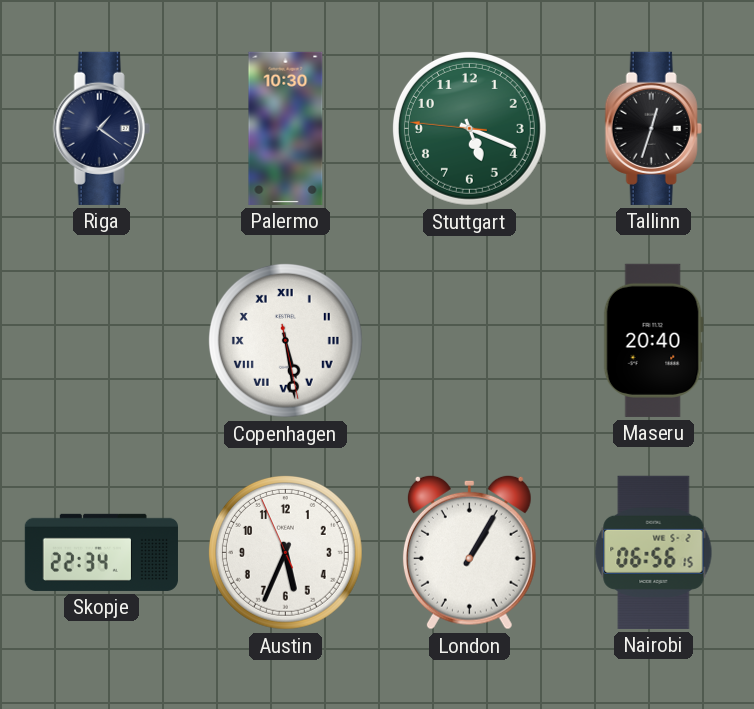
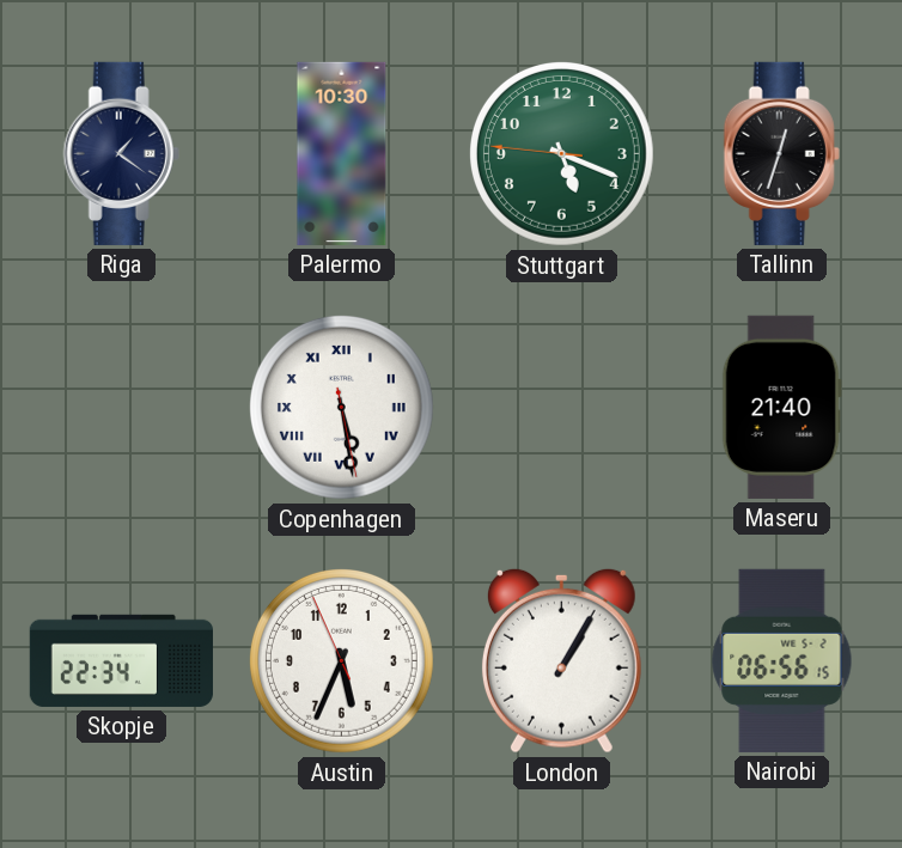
Maseru: 20:40 -> 21:40 (781, 407)
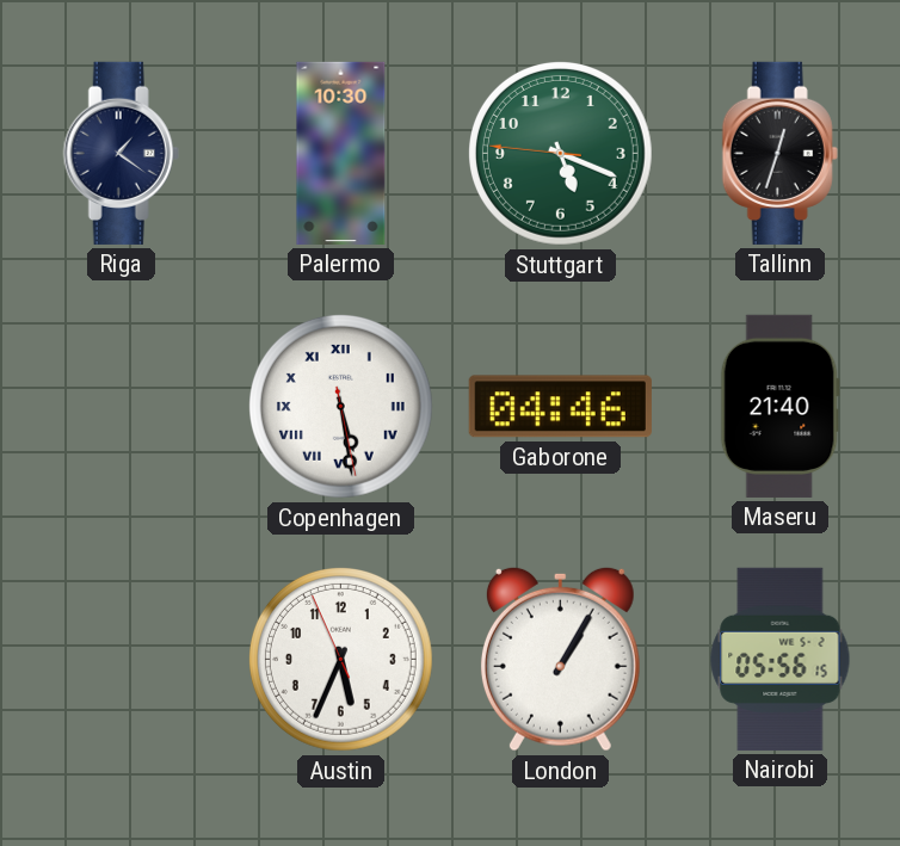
Gaborone: none -> 04:46 (560, 407)
Skopje: 22:34 -> none (121, 660)
Nairobi: 06:56 -> 05:56 (781, 659)
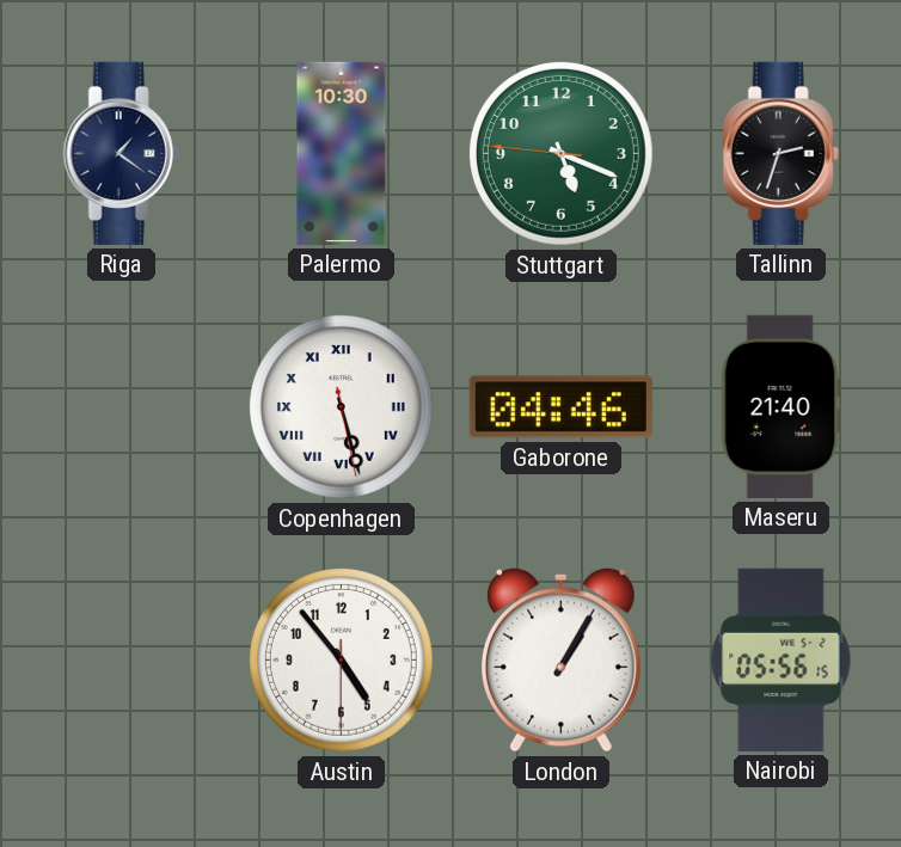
Tallinn: 12:33 -> 2:33 (780, 153)
Copenhagen: 5:28 -> 5:27 (341, 406)
Austin: 5:33 -> 4:53 (341, 659)
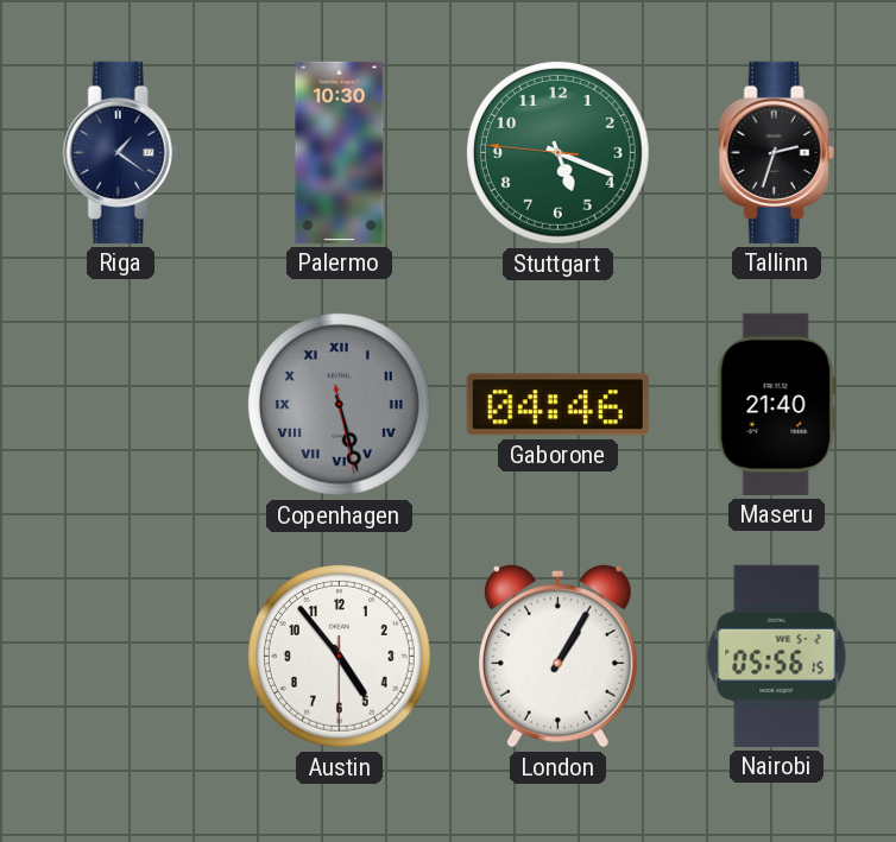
Copenhagen dial: white -> grey (339, 404)
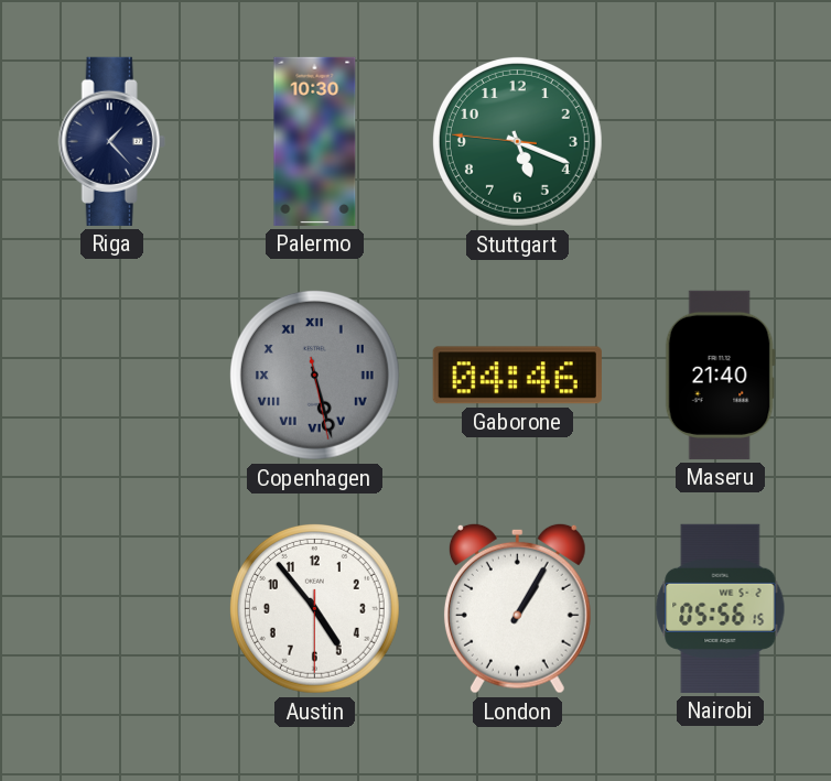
Riga: 1:21 -> 1:23 (111, 141)
Tallinn: 2:33 -> none (776, 152)
